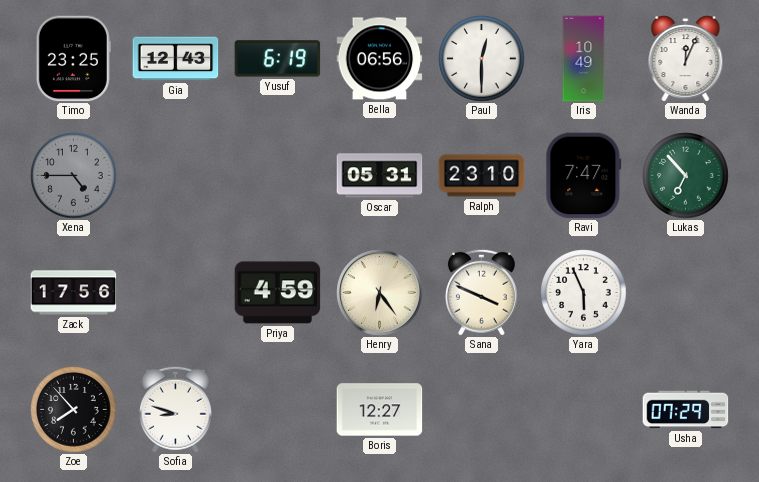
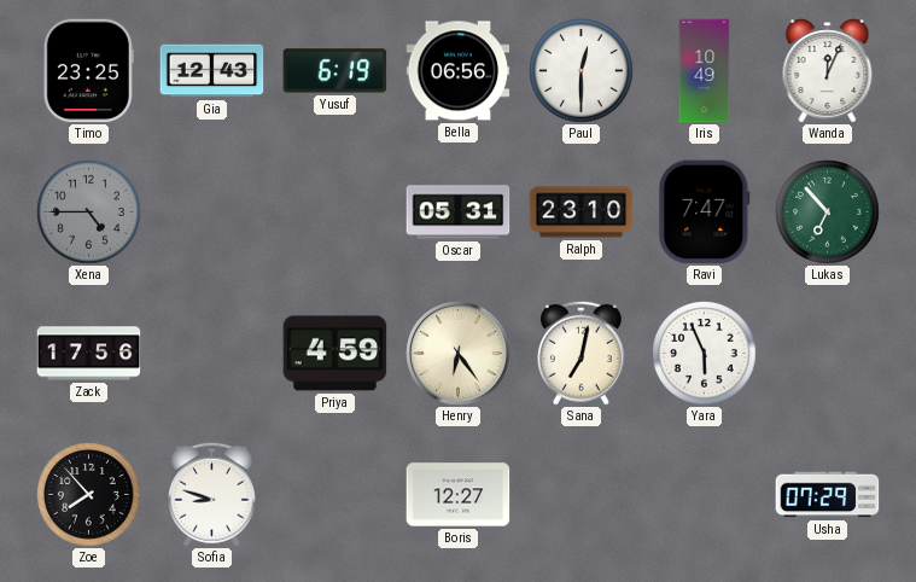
Sana: 3:49 -> 7:02 (580, 353)
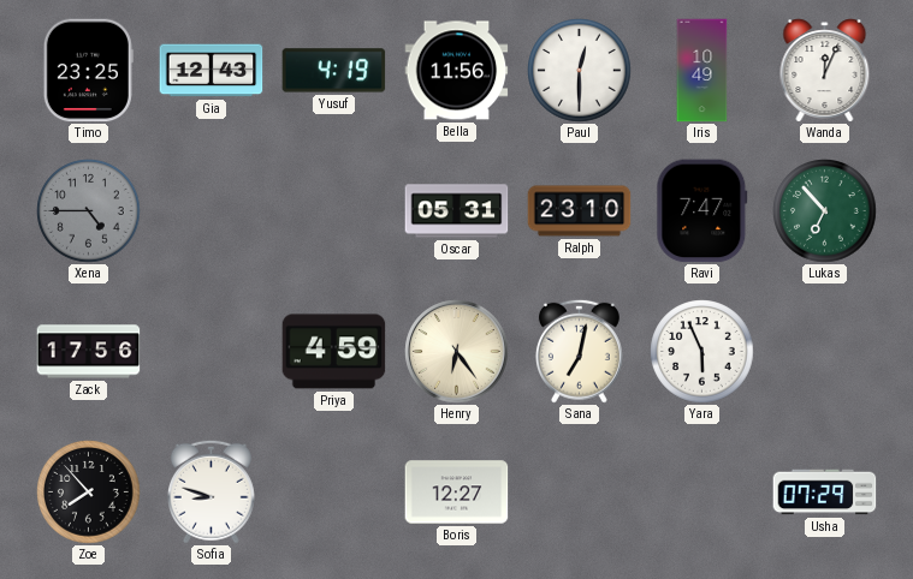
Yusuf: 6:19 -> 4:19 (334, 71)
Bella: 06:56 -> 11:56 (457, 71)
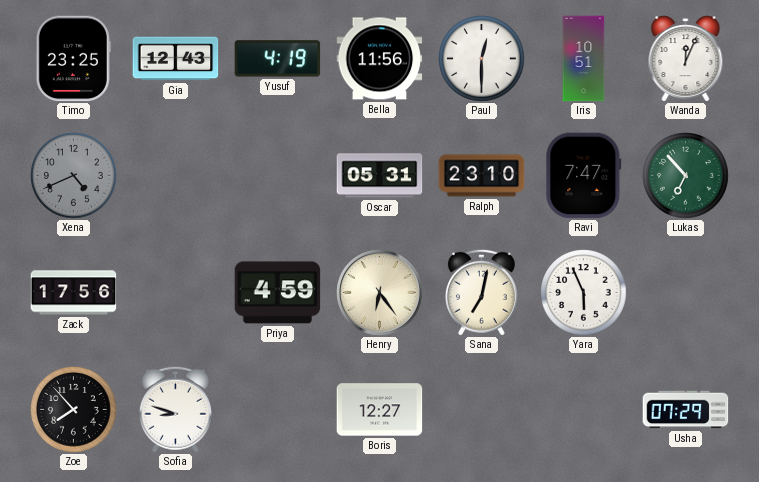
Iris: 10:49 -> 10:51 (584, 59)
Xena: 4:45 -> 4:41 (74, 176)
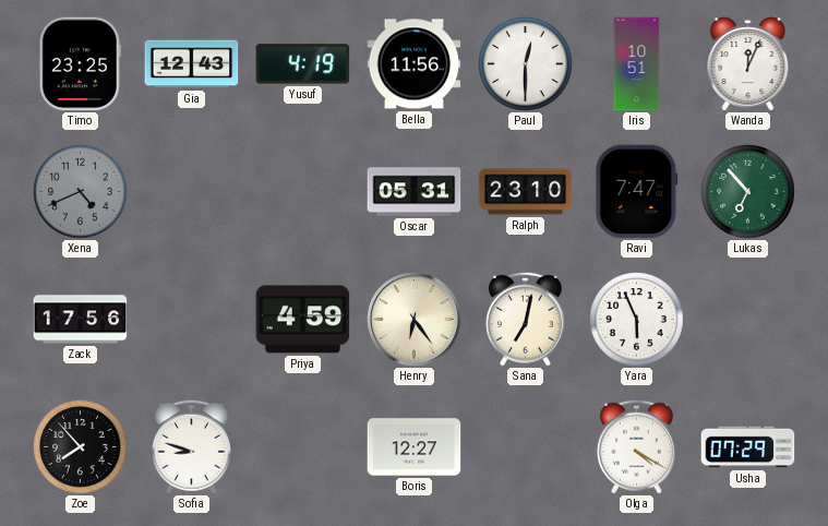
Olga: none -> 4:20 (636, 446)
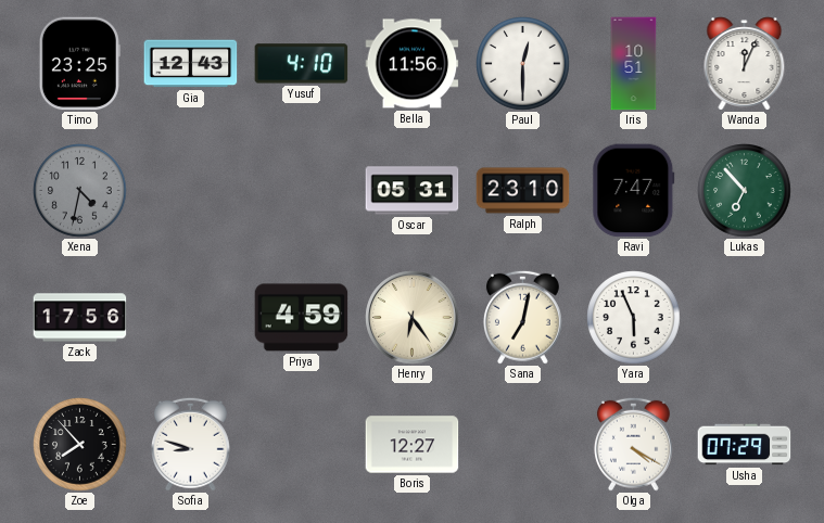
Yusuf: 4:19 -> 4:10 (302, 64)
Xena: 4:41 -> 4:32 (80, 191)
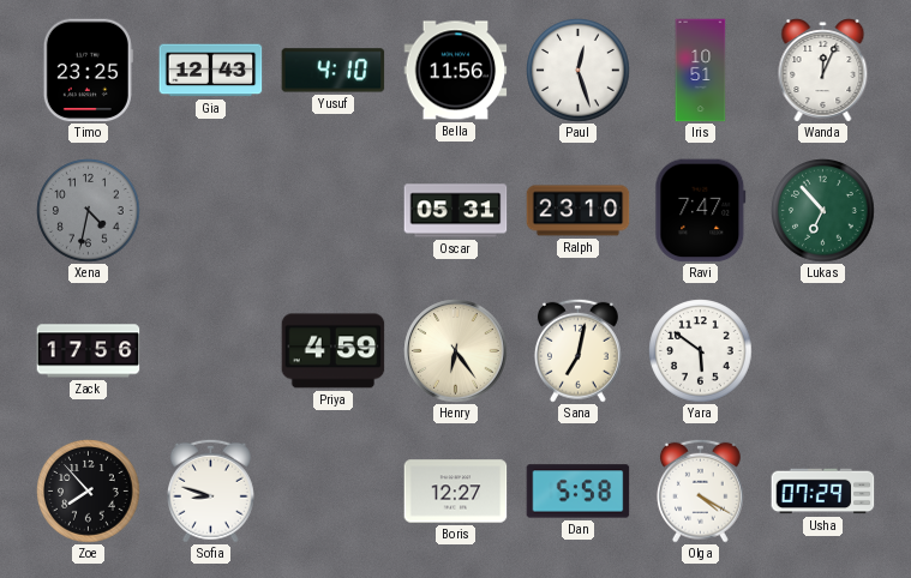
Paul: 12:30 -> 12:27 (579, 71)
Yara: 5:56 -> 5:51 (701, 351)
Dan: none -> 5:58 (579, 492)
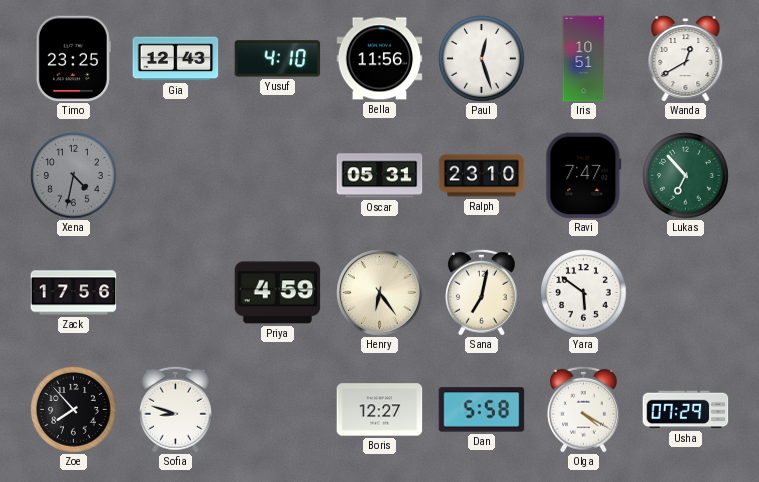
Wanda: 12:04 -> 12:40 (686, 59)
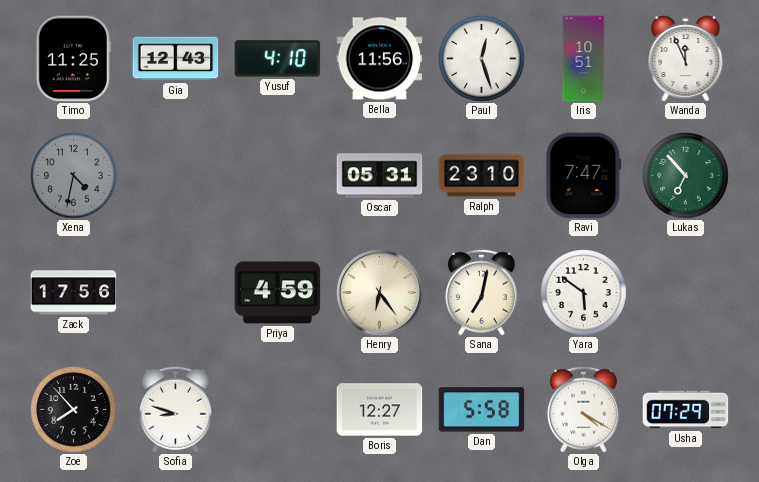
Timo: 23:25 -> 11:25 (73, 59)
Wanda: 12:40 -> 11:56 (686, 59)
